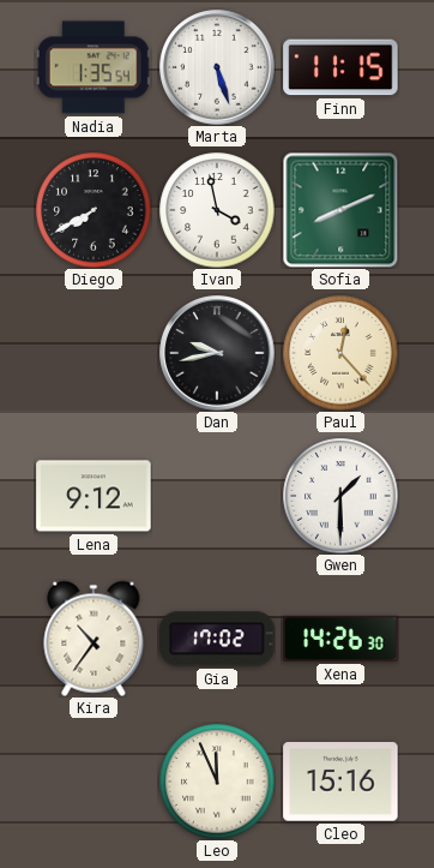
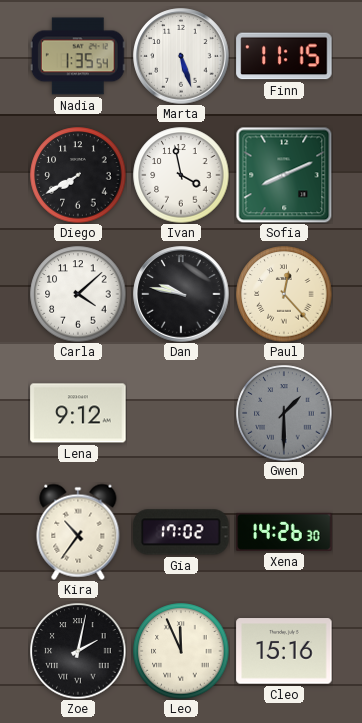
Carla: none -> 4:08 (78, 294)
Dan: 9:43 -> 9:47 (181, 294)
Gwen dial: white -> grey (284, 413)
Zoe: none -> 2:02 (78, 651)
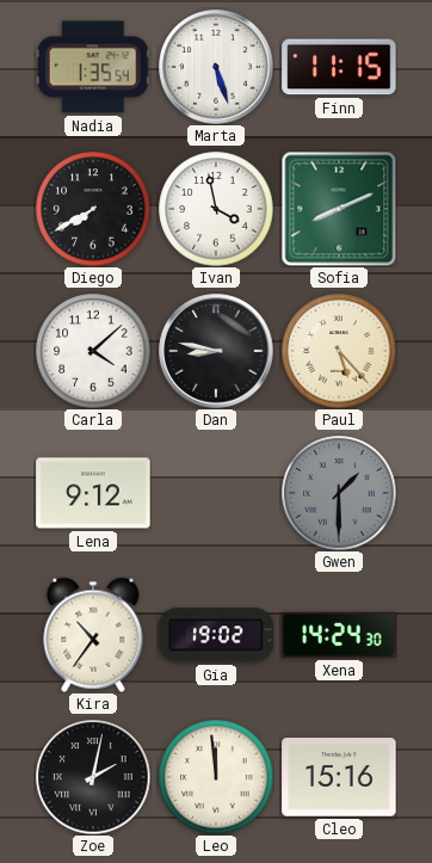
Dan: 9:47 -> 8:47 (216, 351)
Paul: 12:23 -> 5:23 (339, 351)
Gia: 17:02 -> 19:02 (216, 635)
Xena: 14:26 -> 14:24 (339, 635)
Leo: 11:56 -> 11:59 (216, 777)
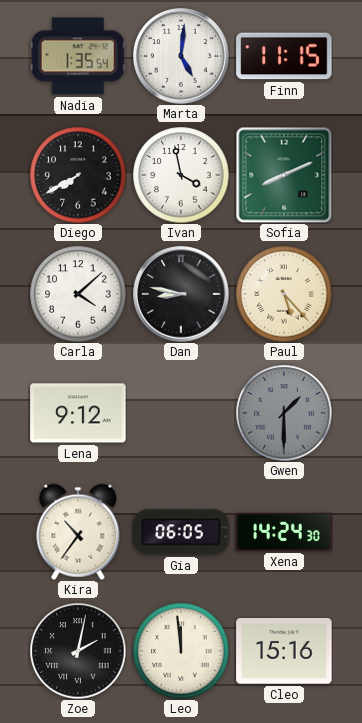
Marta: 5:27 -> 5:01 (181, 56)
Gia: 19:02 -> 06:05 (181, 532)
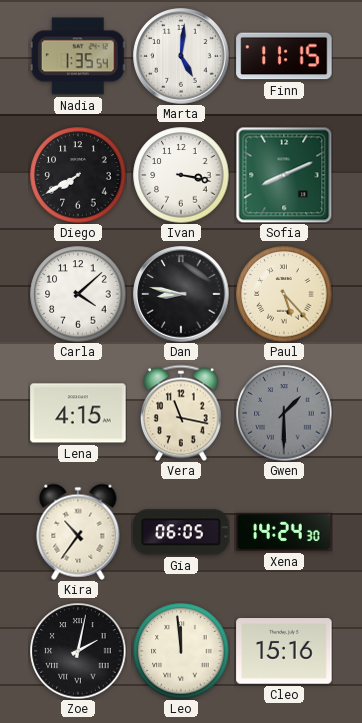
Ivan: 3:58 -> 3:17 (181, 175)
Lena: 9:12 -> 4:15 (78, 413)
Vera: none -> 11:17 (181, 413)
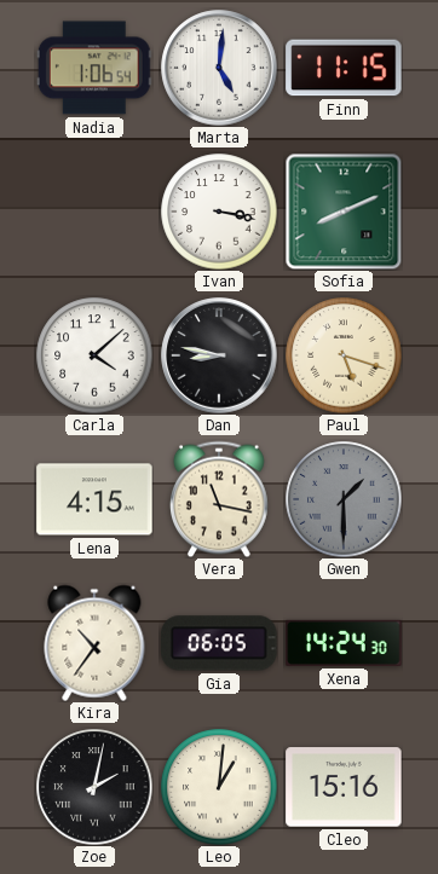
Nadia: 1:35 -> 1:06 (94, 68)
Diego: 7:40 -> none (78, 175)
Paul: 5:23 -> 5:18 (344, 355)
Leo: 11:59 -> 1:01 (219, 787)
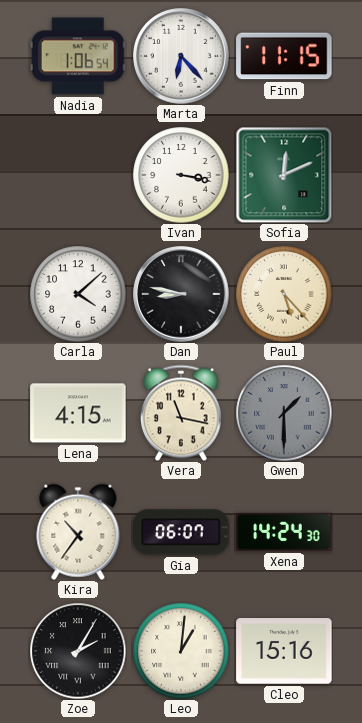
Marta: 5:01 -> 6:23 (181, 56)
Sofia: 8:11 -> 12:11 (284, 175)
Paul: 5:18 -> 5:23 (284, 294)
Gia: 06:05 -> 06:07 (181, 532)
Zoe: 2:02 -> 2:05 (78, 651)
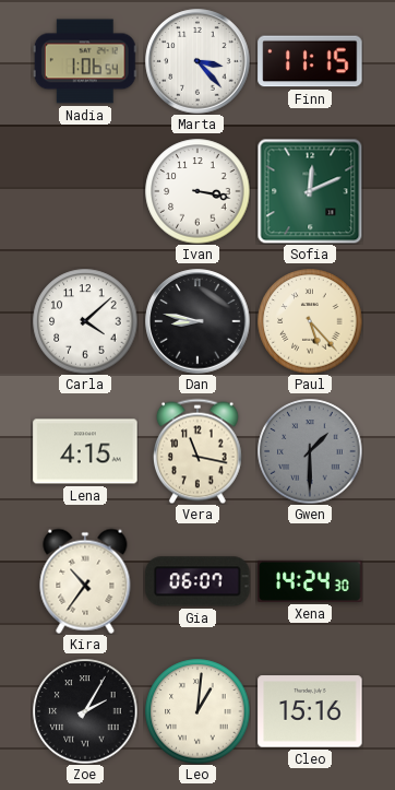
Marta: 6:23 -> 3:23 (197, 61)
